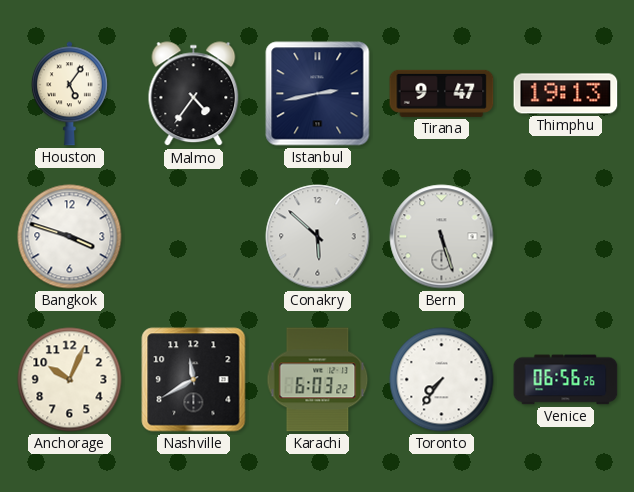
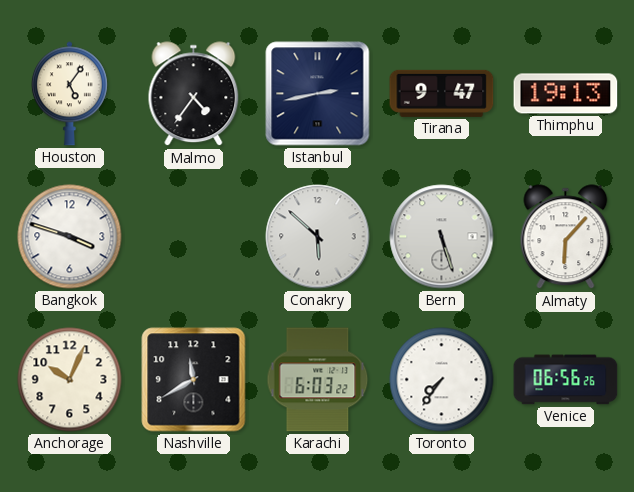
Almaty: none -> 6:07 (566, 237)
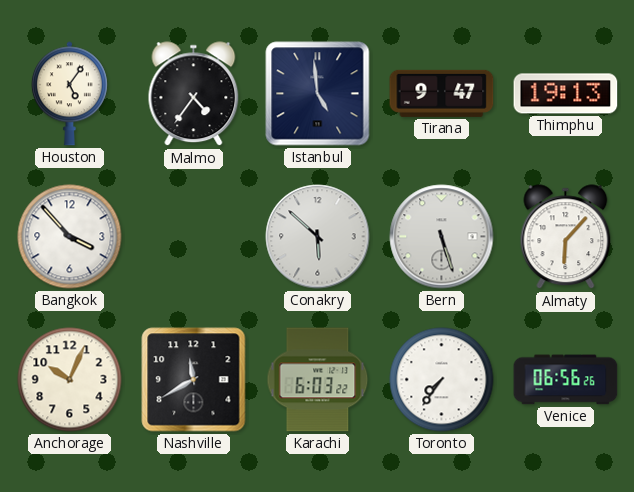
Istanbul: 2:43 -> 4:59 (318, 94)
Bangkok: 3:48 -> 3:53 (70, 237)
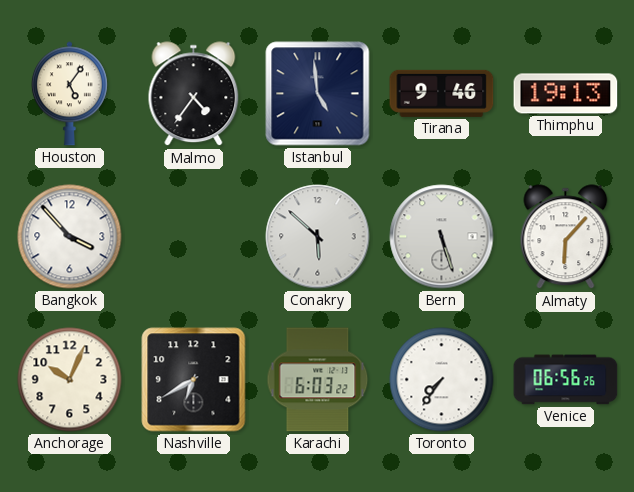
Tirana: 9:47 -> 9:46 (442, 93)
Nashville: 11:40 -> 6:40 (194, 380)
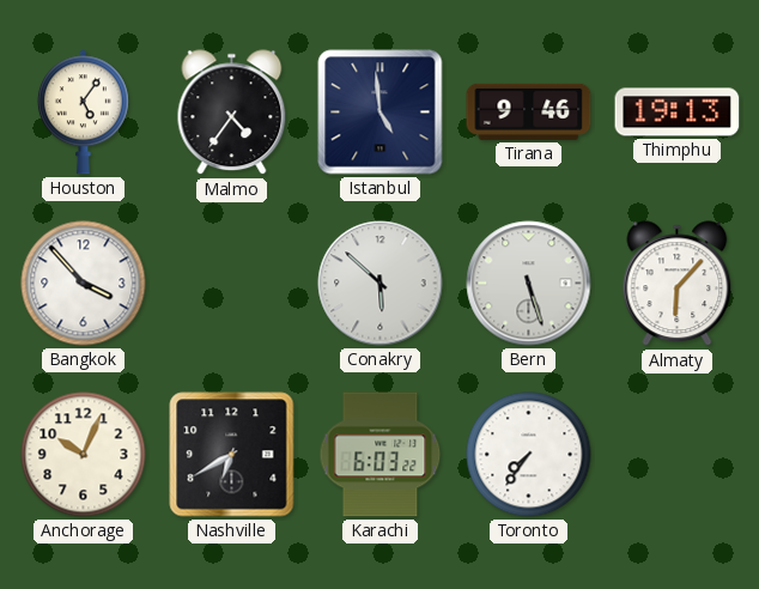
Venice: 06:56 -> none (566, 380)
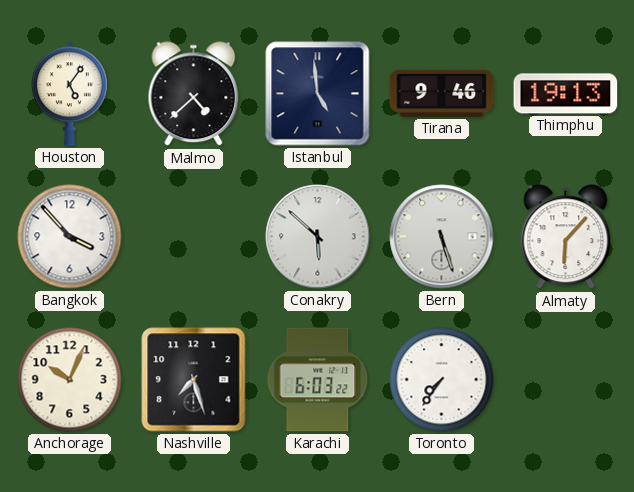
Malmo: 4:36 -> 4:38 (194, 94)
Nashville: 6:40 -> 7:27 (194, 380)
